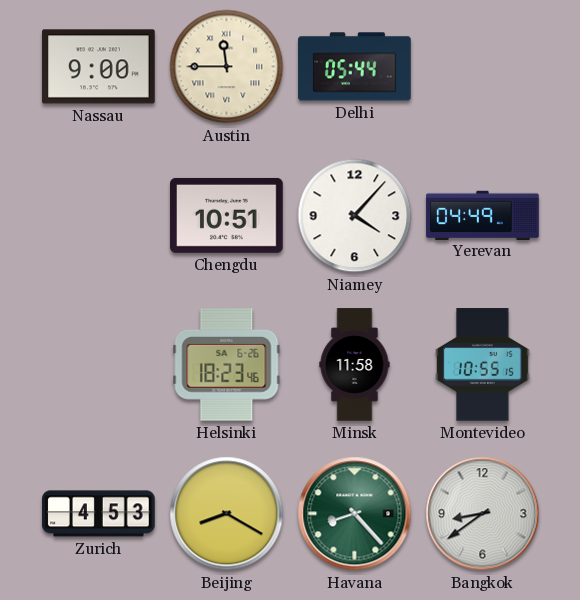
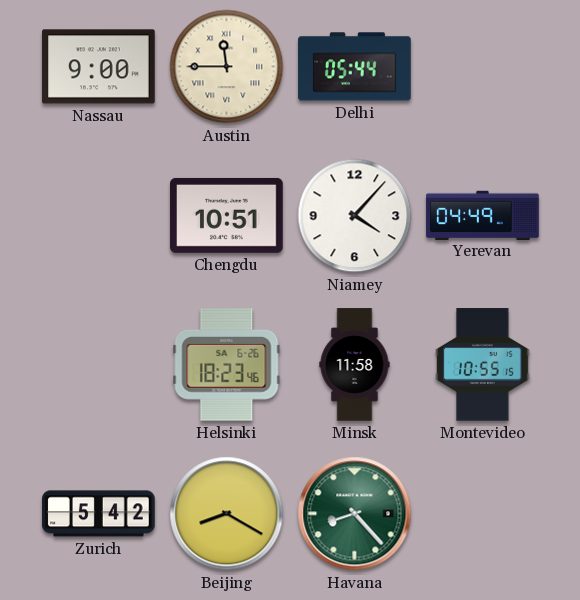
Zurich: 4:53 -> 5:42 (99, 514)
Bangkok: 8:39 -> none (483, 514)
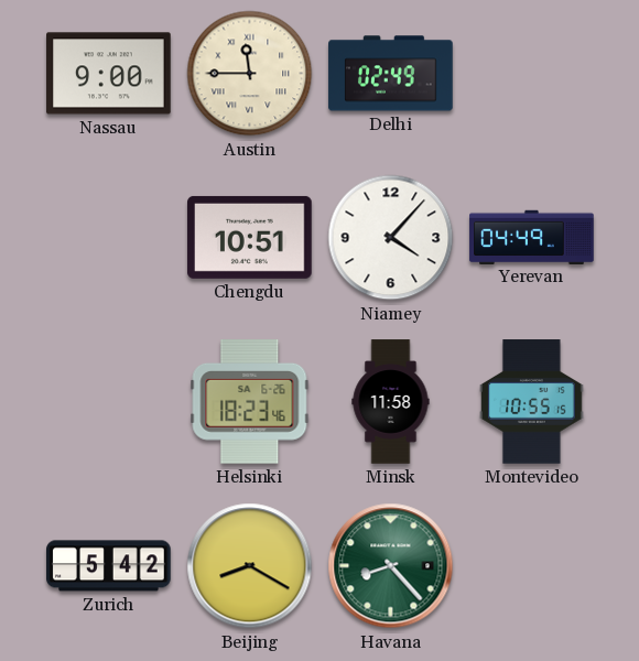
Delhi: 05:44 -> 02:49 (391, 74)
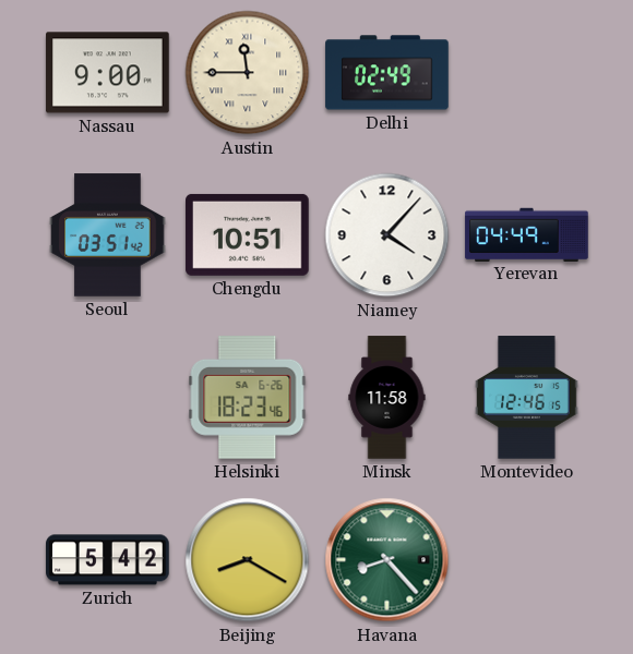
Seoul: none -> 03:51 (108, 235)
Montevideo: 10:55 -> 12:46 (527, 398)
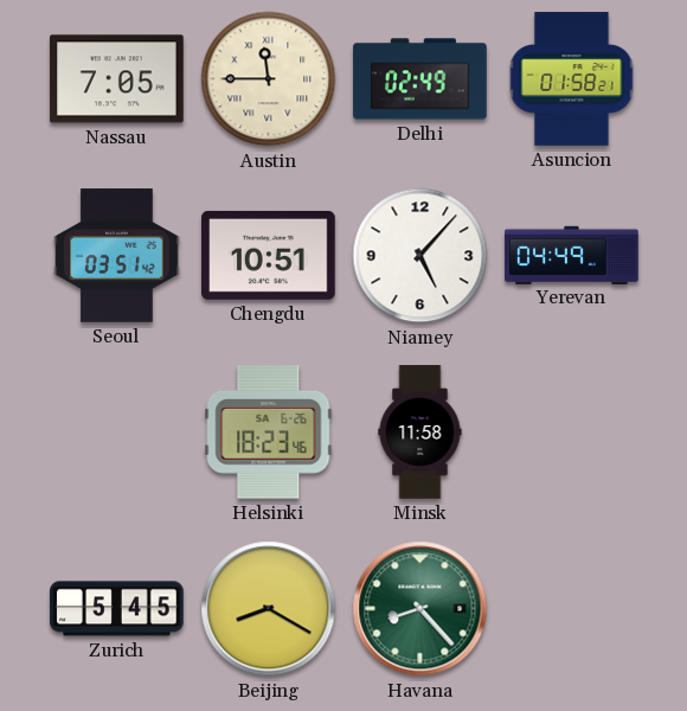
Nassau: 9:00 -> 7:05 (117, 79)
Asuncion: none -> 01:58 (572, 79)
Niamey: 4:07 -> 5:07 (420, 256)
Montevideo: 12:46 -> none (527, 398)
Zurich: 5:42 -> 5:45 (117, 609)
